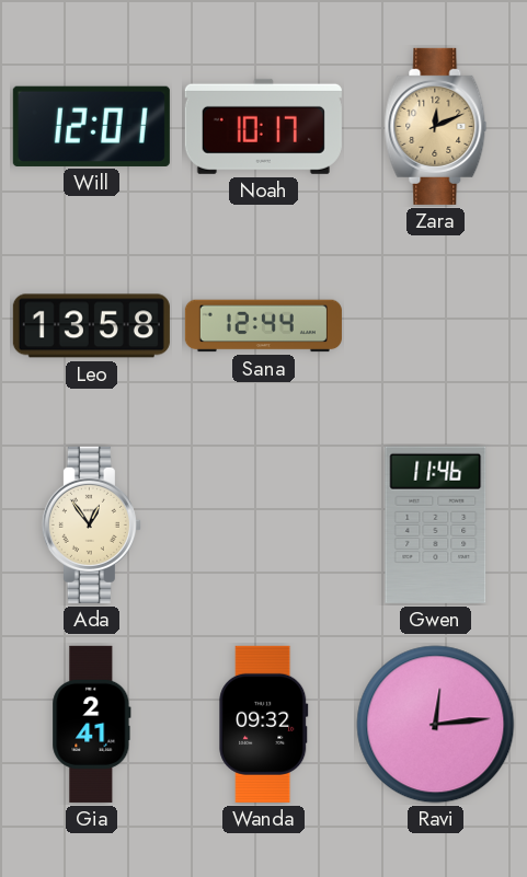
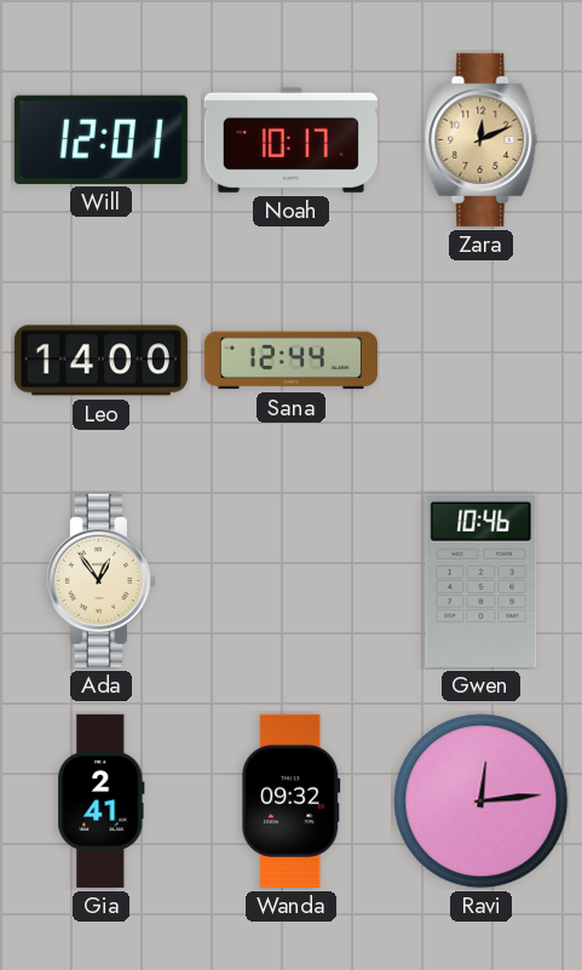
Leo: 13:58 -> 14:00 (100, 361)
Gwen: 11:46 -> 10:46 (482, 580)
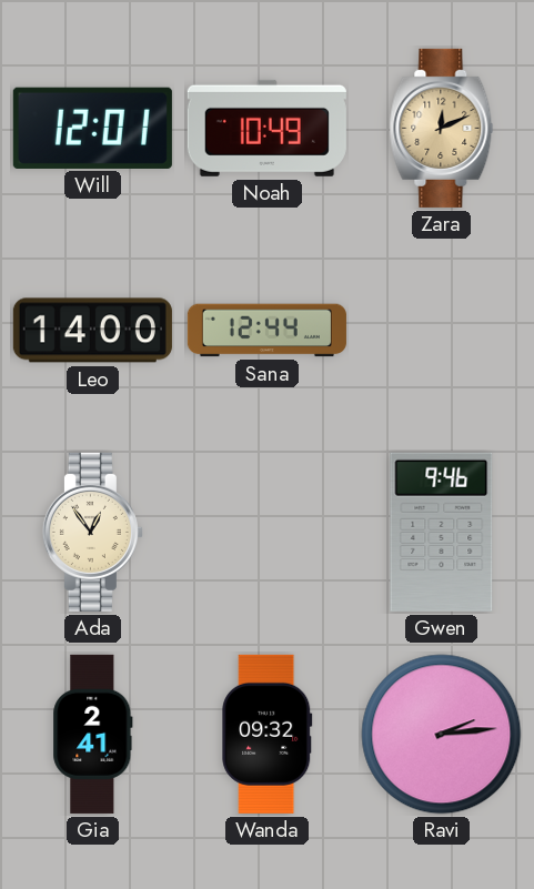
Noah: 10:17 -> 10:49 (266, 128)
Gwen: 10:46 -> 9:46 (442, 532)
Ravi: 12:14 -> 2:14 (442, 735)
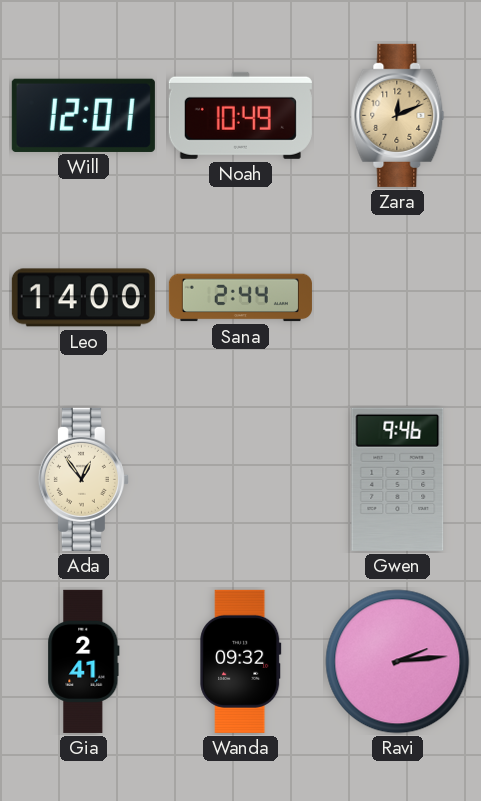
Sana: 12:44 -> 2:44 (240, 298)
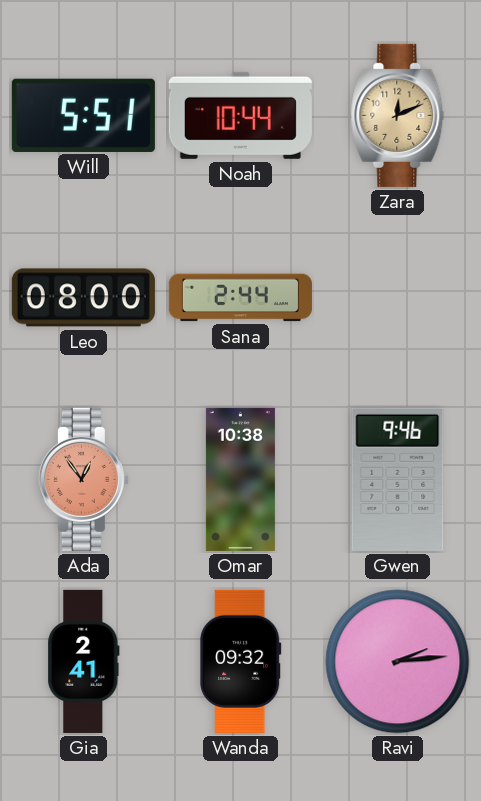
Will: 12:01 -> 5:51 (83, 115)
Noah: 10:49 -> 10:44 (240, 115)
Leo: 14:00 -> 08:00 (83, 298)
Ada dial: cream -> salmon (83, 479)
Omar: none -> 10:38 (240, 479)
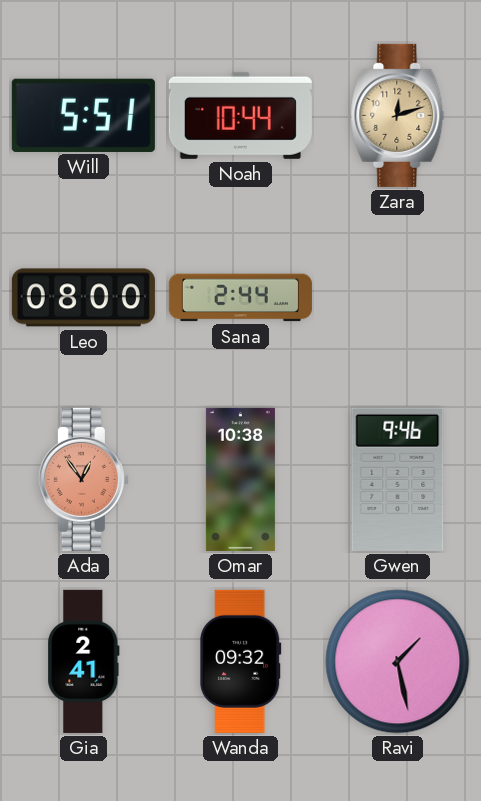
Zara: 12:11 -> 12:12 (398, 115)
Ravi: 2:14 -> 1:28 (398, 662)
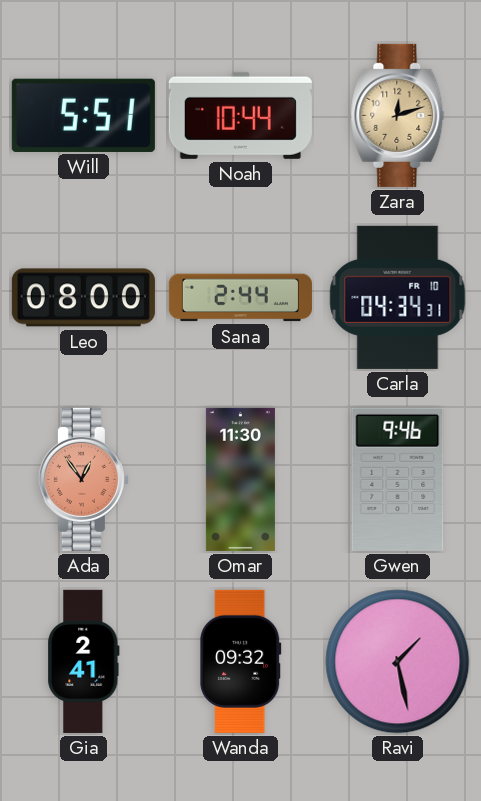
Carla: none -> 04:34 (398, 297)
Omar: 10:38 -> 11:30 (240, 479)
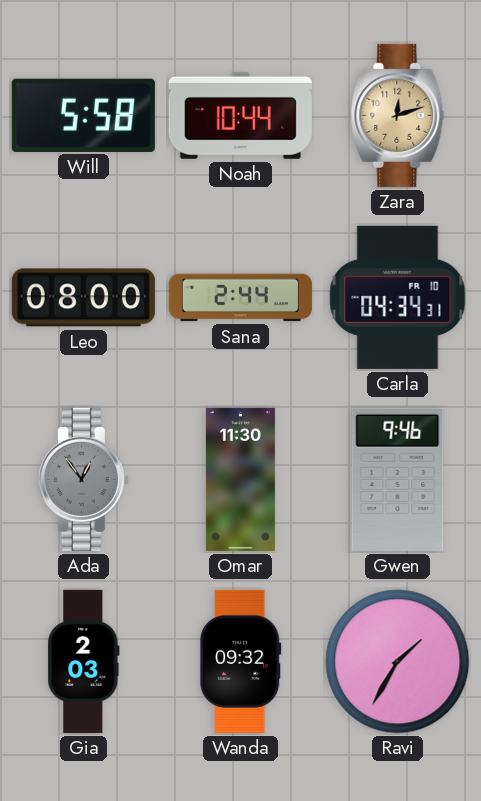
Will: 5:51 -> 5:58 (83, 115)
Ada dial: salmon -> grey (83, 479)
Gia: 2:41 -> 2:03 (84, 661)
Ravi: 1:28 -> 1:35 (398, 662)
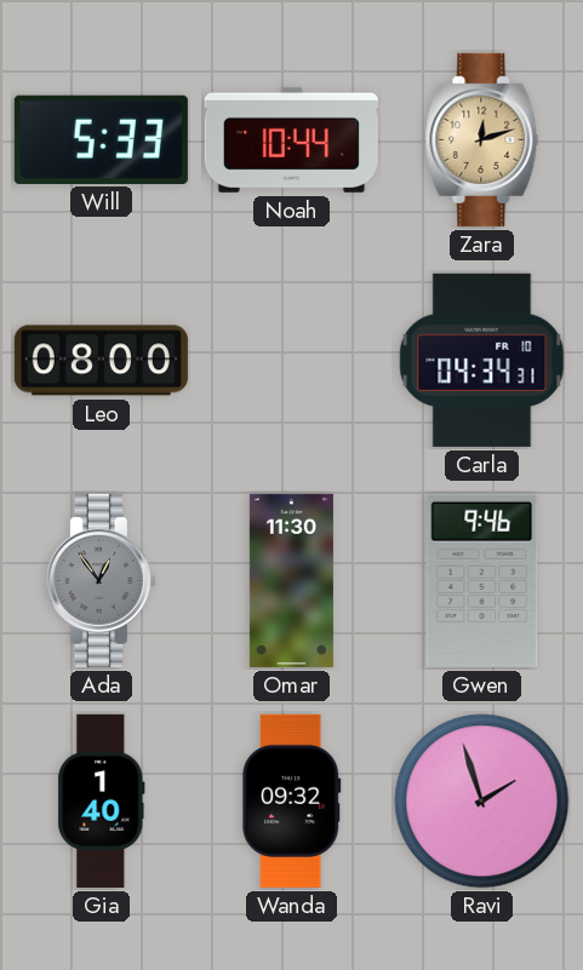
Will: 5:58 -> 5:33 (101, 139)
Sana: 2:44 -> none (240, 298)
Gia: 2:03 -> 1:40 (102, 800)
Ravi: 1:35 -> 1:57 (482, 802)
